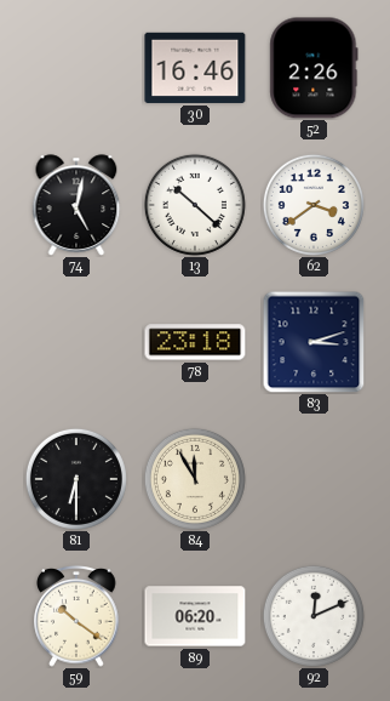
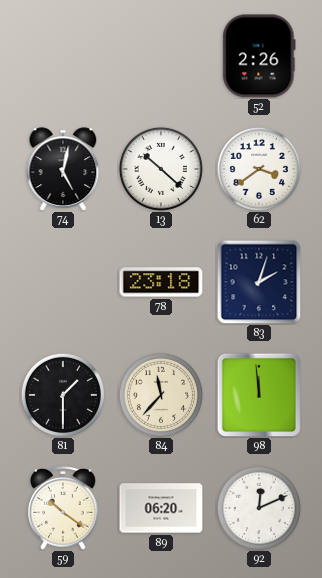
30: 16:46 -> none (195, 68)
83: 3:12 -> 2:03 (259, 282)
81: 6:30 -> 1:30 (63, 395)
84: 11:55 -> 11:37 (161, 395)
98: none -> 11:59 (258, 394)
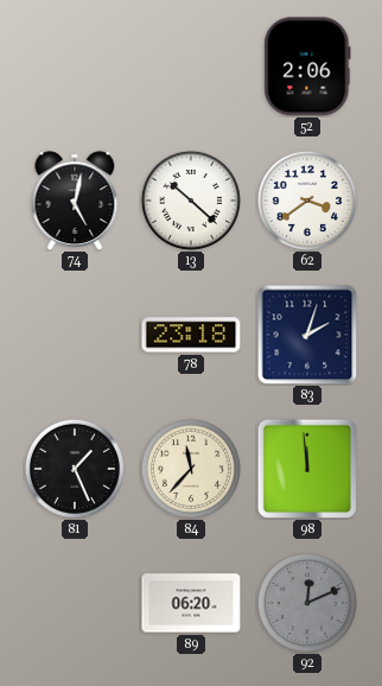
52: 2:26 -> 2:06 (307, 66)
81: 1:30 -> 1:26 (75, 469)
59: 10:21 -> none (63, 509)
92 dial: white -> grey (307, 603)
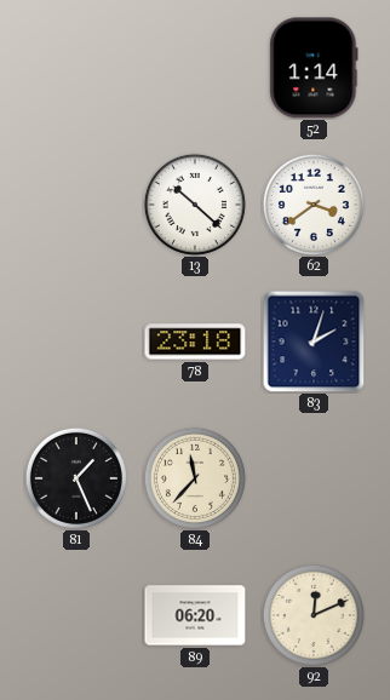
52: 2:06 -> 1:14 (314, 68)
74: 5:02 -> none (75, 201)
98: 11:59 -> none (306, 468)
92 dial: grey -> cream (314, 615)
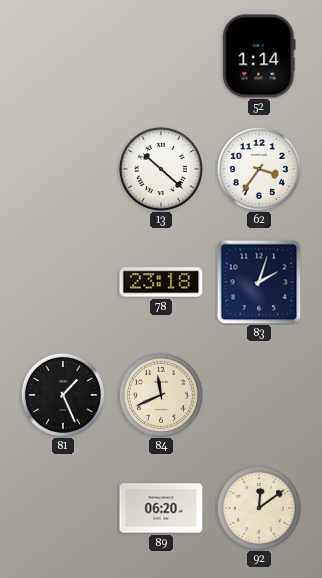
62: 3:39 -> 3:36 (259, 169)
84: 11:37 -> 11:41 (161, 395)
92: 12:11 -> 12:09 (259, 508)
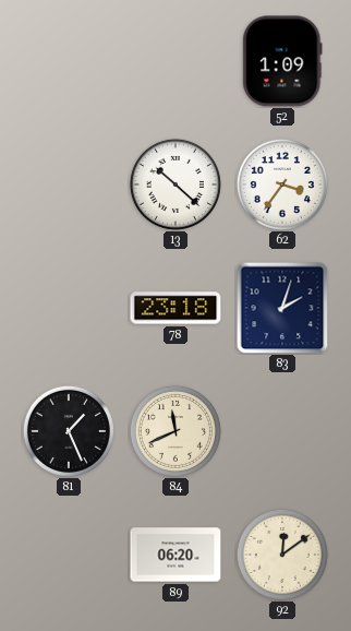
52: 1:14 -> 1:09 (282, 61)
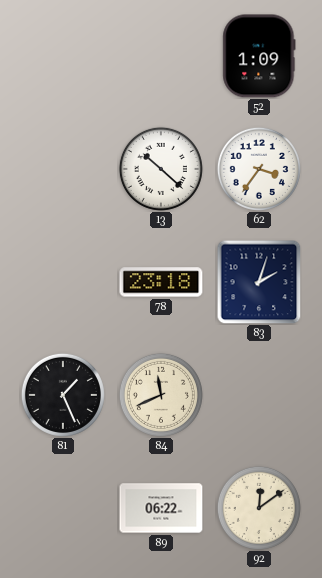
89: 06:20 -> 06:22 (161, 508)
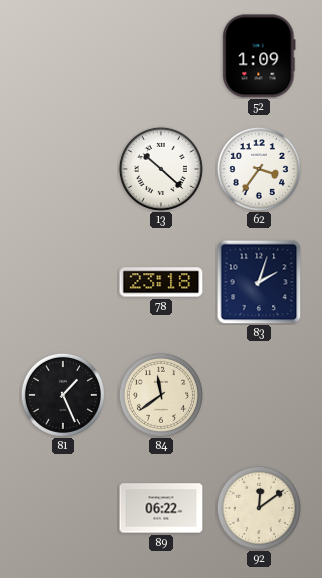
84: 11:41 -> 11:39 (161, 395)
